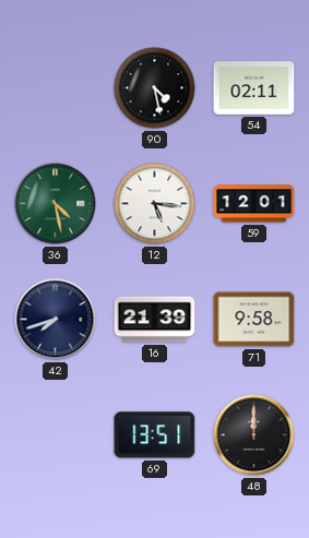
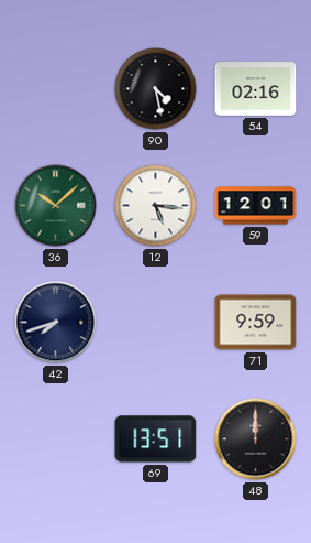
54: 02:11 -> 02:16 (256, 89)
36: 4:28 -> 10:08 (56, 206)
16: 21:39 -> none (155, 320)
71: 9:58 -> 9:59 (256, 323)
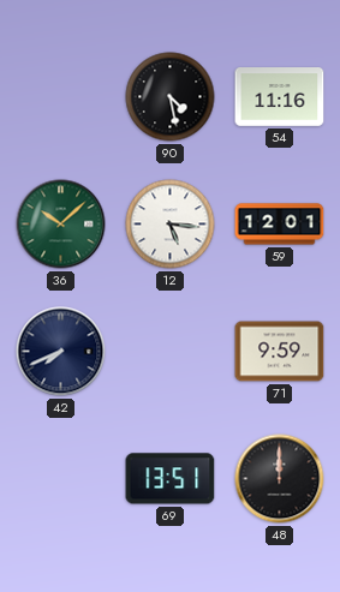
54: 02:16 -> 11:16 (280, 97)
42: 7:42 -> 7:41 (61, 352)
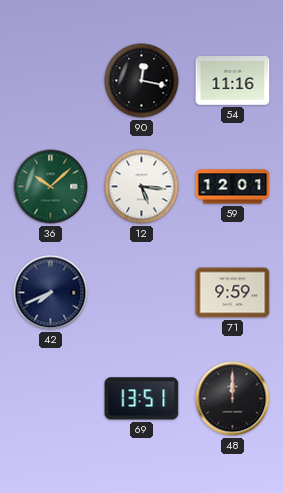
90: 4:28 -> 12:17 (142, 81)
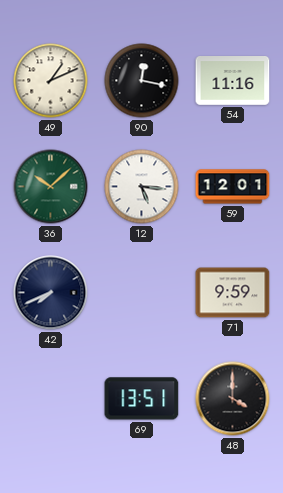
49: none -> 1:11 (51, 81)
48: 12:00 -> 4:00 (233, 399)
